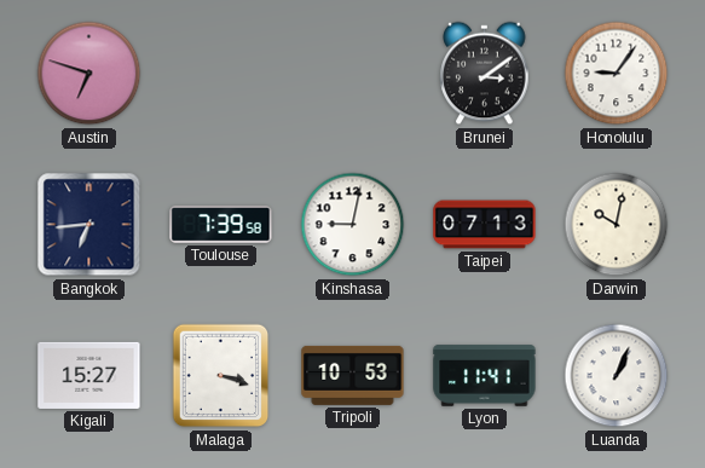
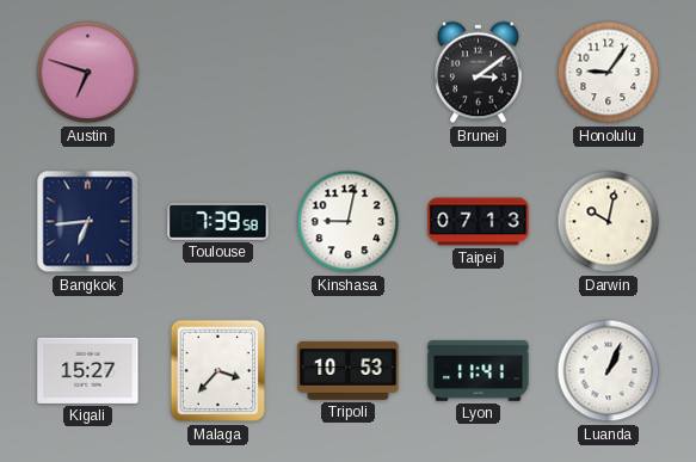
Malaga: 3:18 -> 3:37 (218, 371)
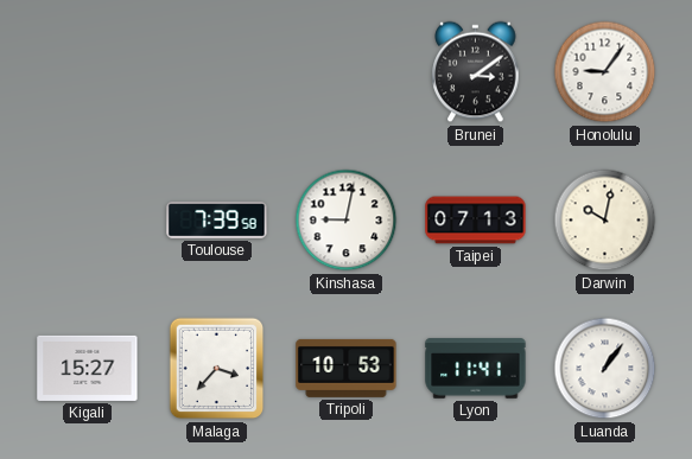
Austin: 6:48 -> none (88, 73)
Bangkok: 6:44 -> none (88, 222)
Luanda: 1:04 -> 1:06 (605, 369)
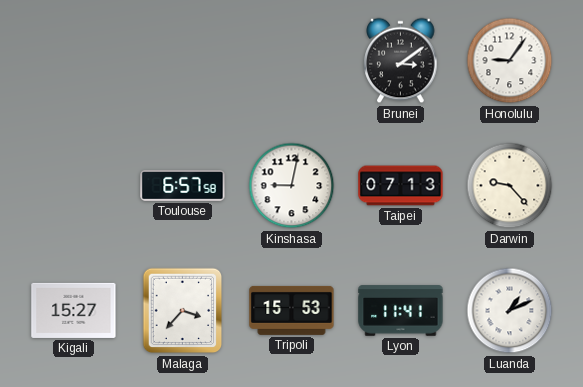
Toulouse: 7:39 -> 6:57 (183, 186)
Darwin: 10:02 -> 9:23 (510, 186)
Tripoli: 10:53 -> 15:53 (292, 310)
Luanda: 1:06 -> 1:11 (510, 311)
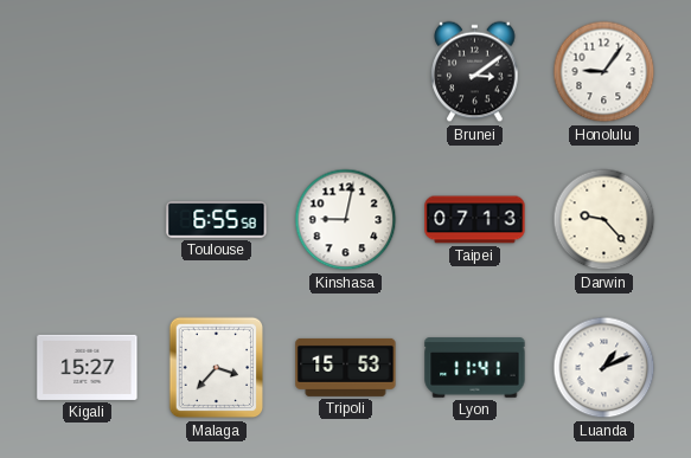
Toulouse: 6:57 -> 6:55 (217, 220)
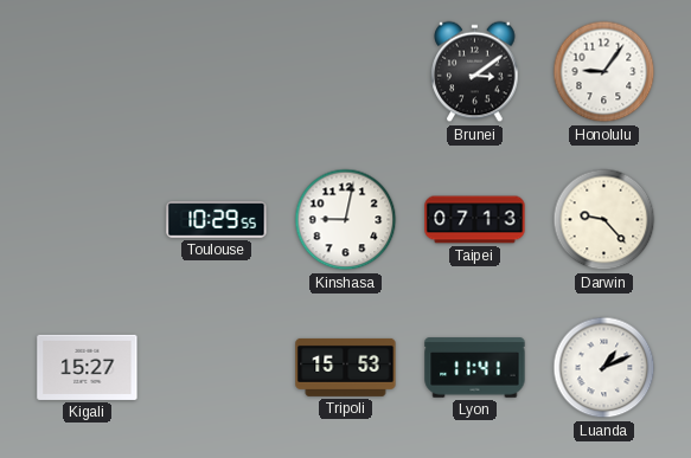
Toulouse: 6:55 -> 10:29 (217, 220)
Malaga: 3:37 -> none (217, 368)
